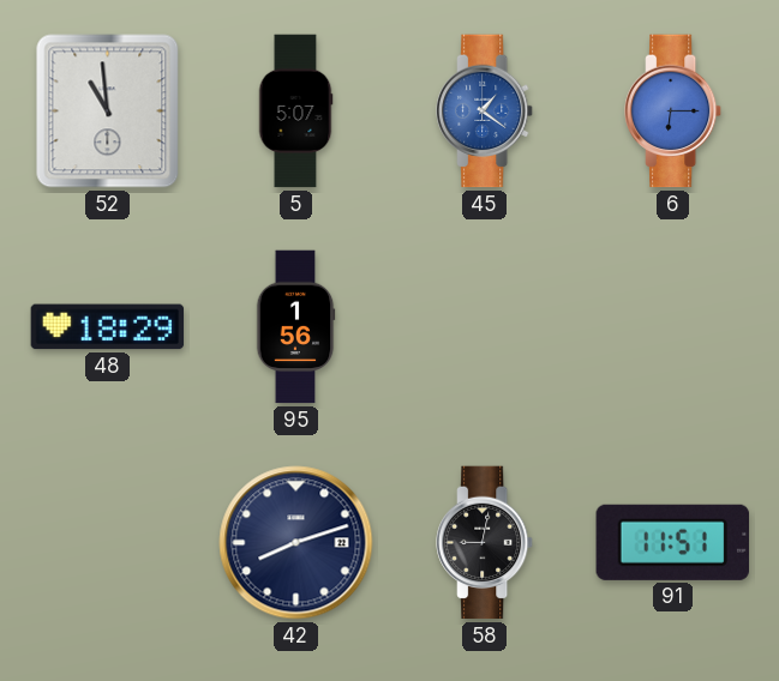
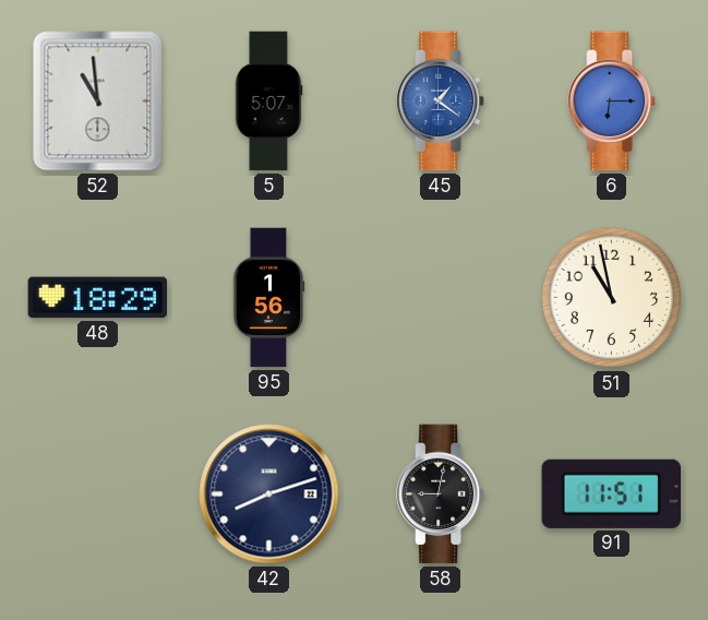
51: none -> 10:58 (612, 298)
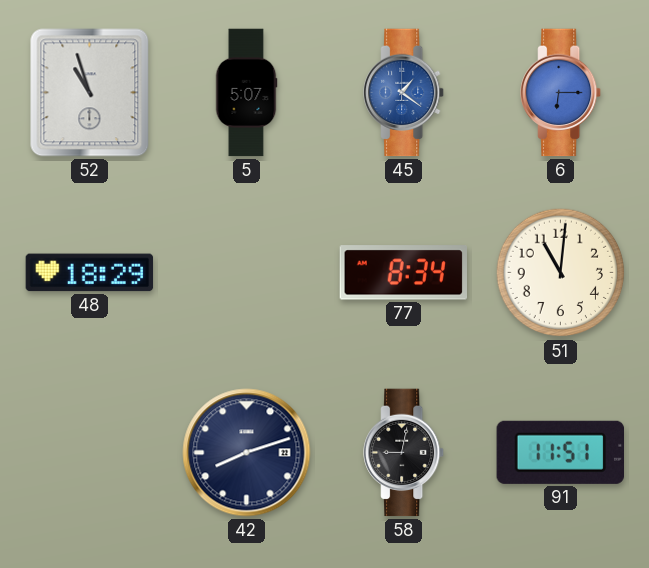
52: 10:59 -> 10:57 (90, 93)
95: 1:56 -> none (268, 298)
77: none -> 8:34 (403, 273)
51: 10:58 -> 11:01 (561, 273)
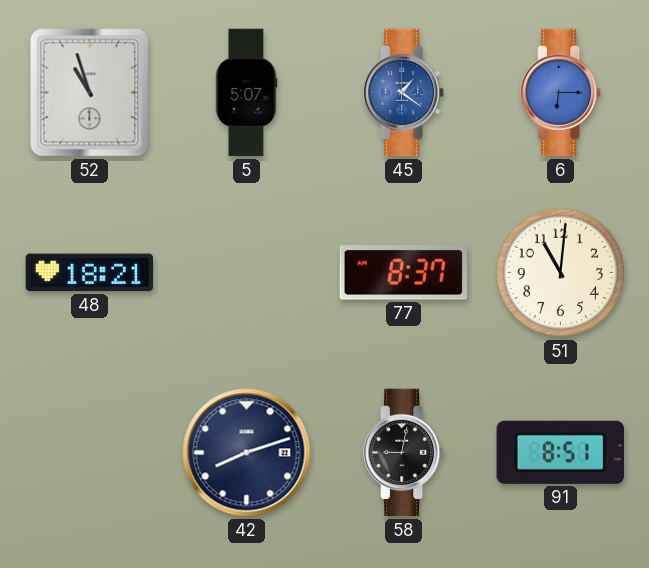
48: 18:29 -> 18:21 (90, 273)
77: 8:34 -> 8:37 (403, 273)
91: 11:51 -> 8:51 (560, 452)
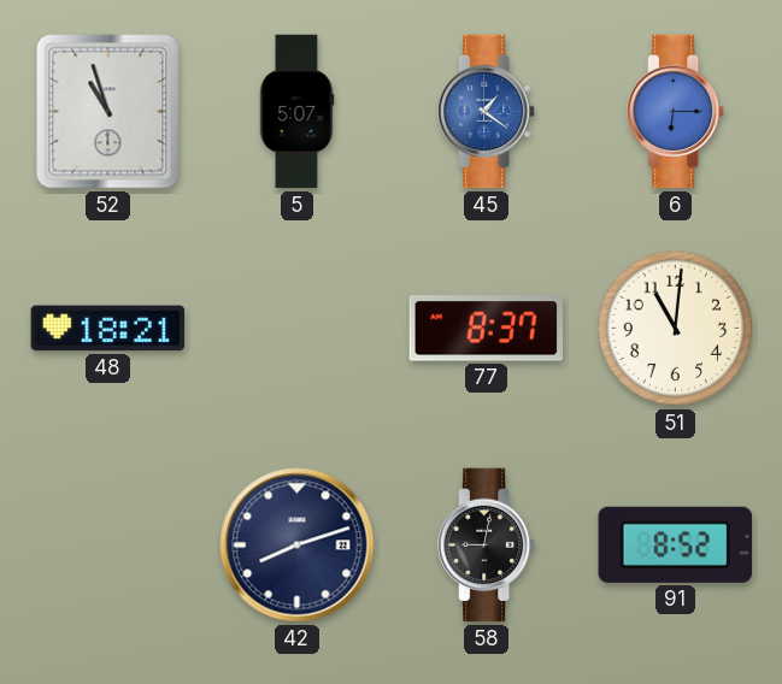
91: 8:51 -> 8:52 (675, 544)
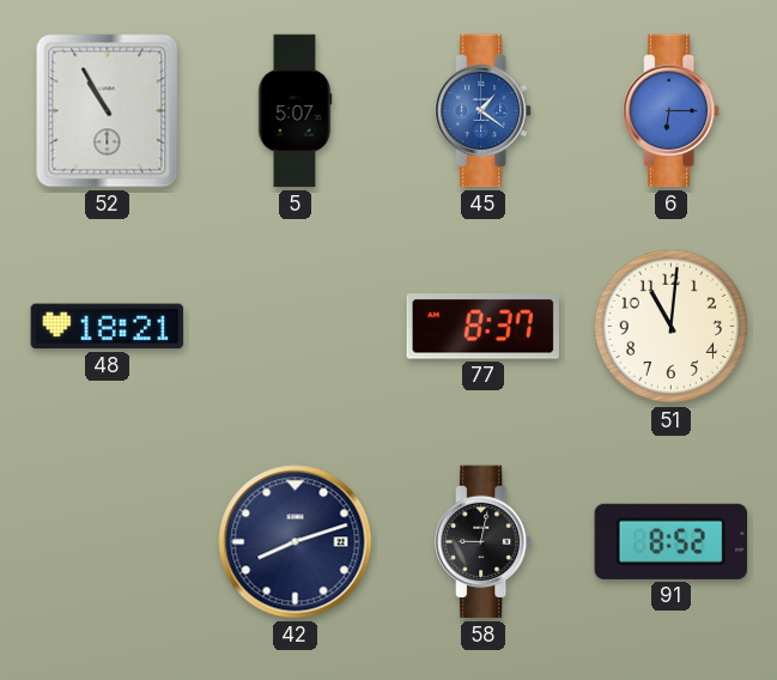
52: 10:57 -> 10:55 (108, 111)
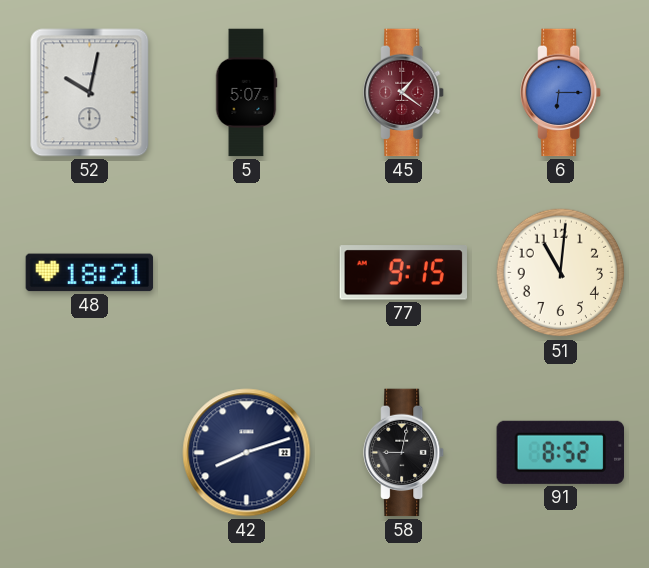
52: 10:55 -> 10:02 (90, 93)
45 dial: blue -> burgundy (405, 93)
77: 8:37 -> 9:15 (403, 273)
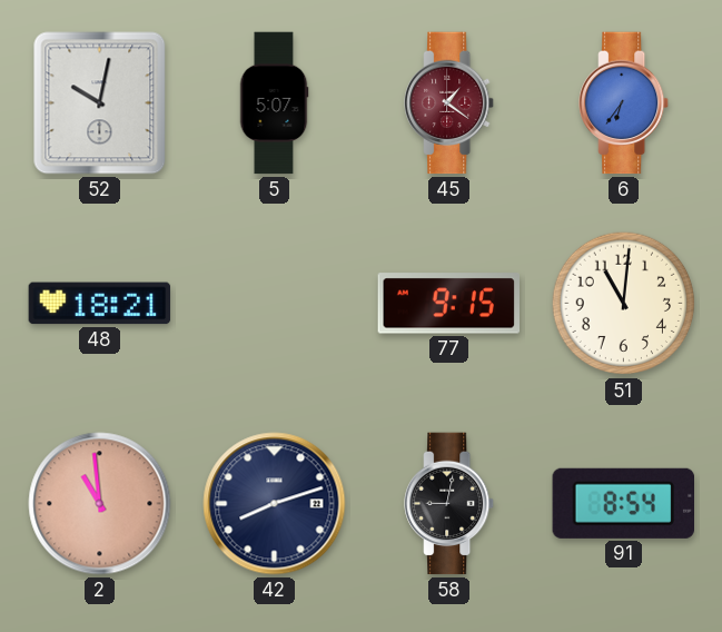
6: 6:15 -> 6:36 (625, 103)
2: none -> 10:59 (100, 504)
91: 8:52 -> 8:54 (623, 503)
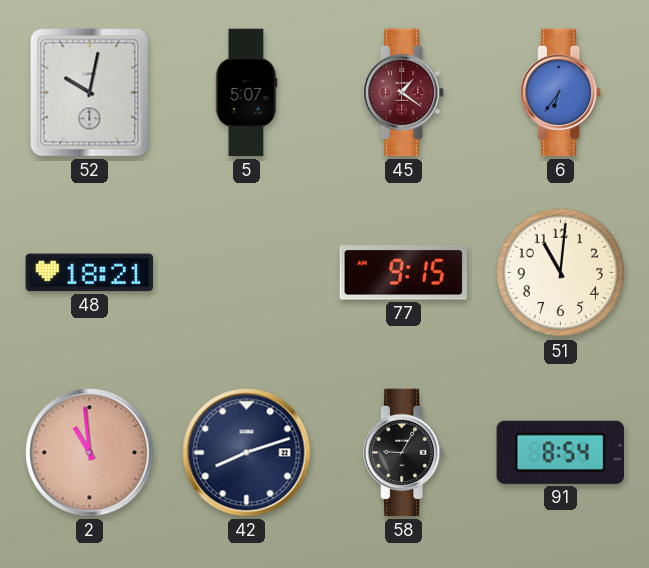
58: 9:02 -> 9:05 (405, 453)
